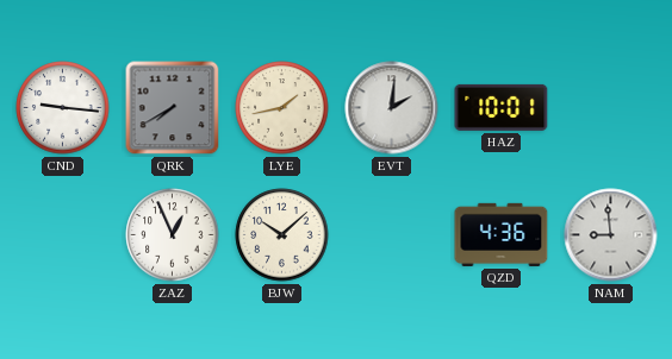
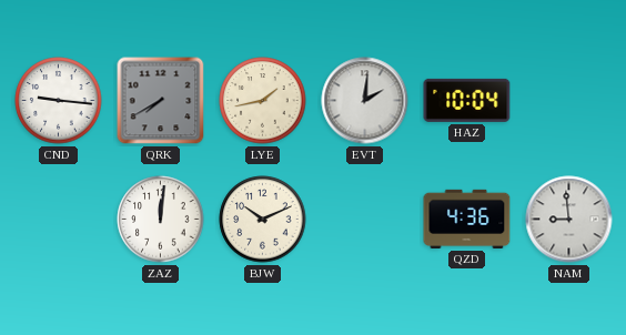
HAZ: 10:01 -> 10:04 (467, 100)
ZAZ: 12:56 -> 12:01 (161, 220)
BJW: 10:08 -> 10:11 (263, 220)
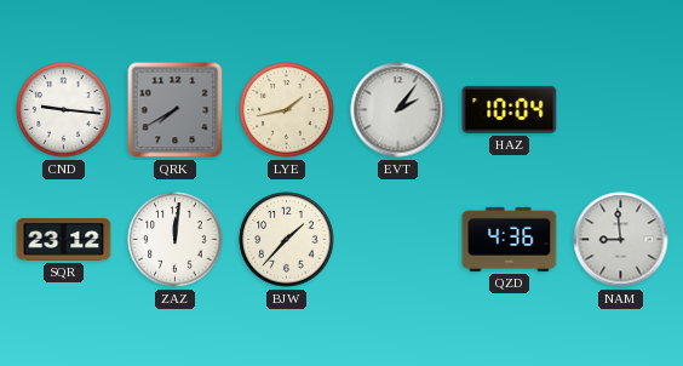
EVT: 2:01 -> 2:06 (398, 110)
SQR: none -> 23:12 (64, 240)
BJW: 10:11 -> 1:37 (287, 240)
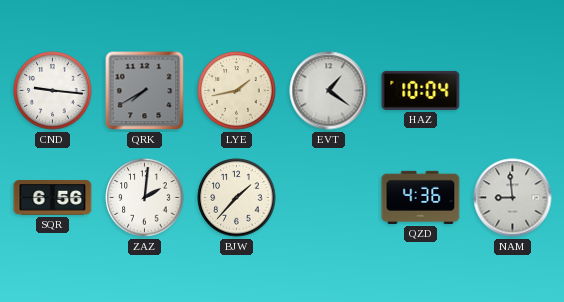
EVT: 2:06 -> 1:21 (329, 91)
SQR: 23:12 -> 6:56 (53, 198)
ZAZ: 12:01 -> 2:01 (145, 198)
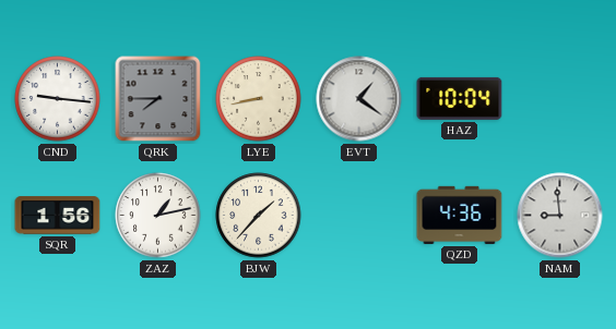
QRK: 7:40 -> 7:45 (158, 99)
LYE: 1:43 -> 8:43 (259, 99)
SQR: 6:56 -> 1:56 (58, 216)
ZAZ: 2:01 -> 1:13 (158, 216)
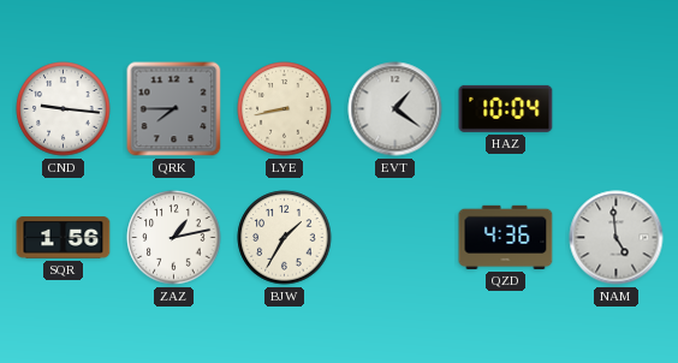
BJW: 1:37 -> 1:35 (285, 238)
NAM: 8:59 -> 4:59 (617, 238)
